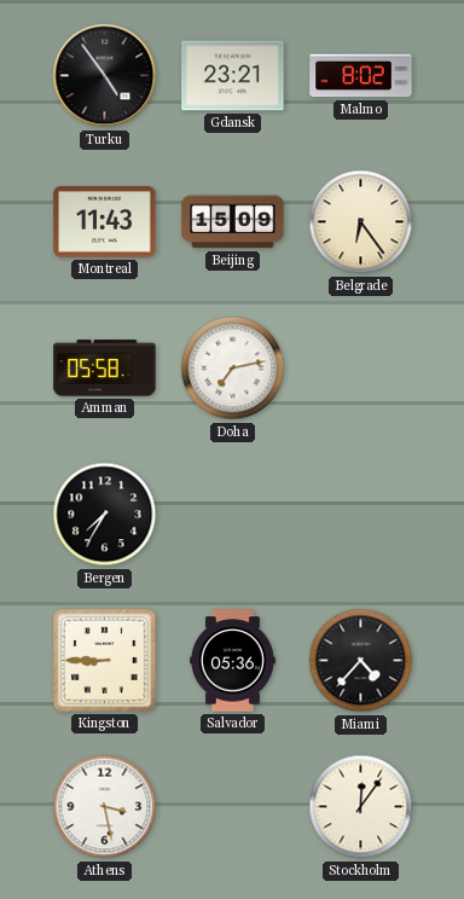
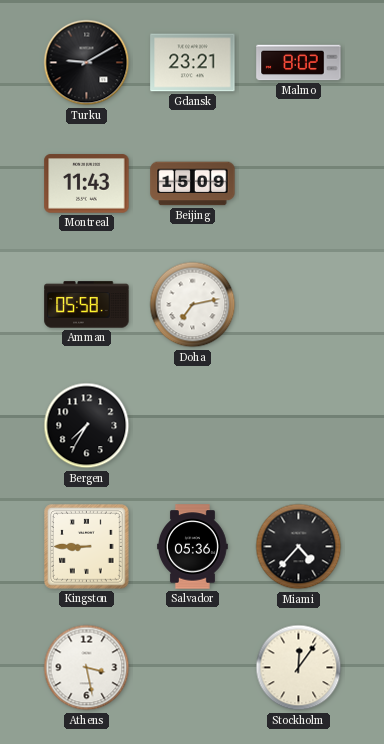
Turku: 4:54 -> 9:10 (87, 63)
Belgrade: 6:24 -> none (361, 222)
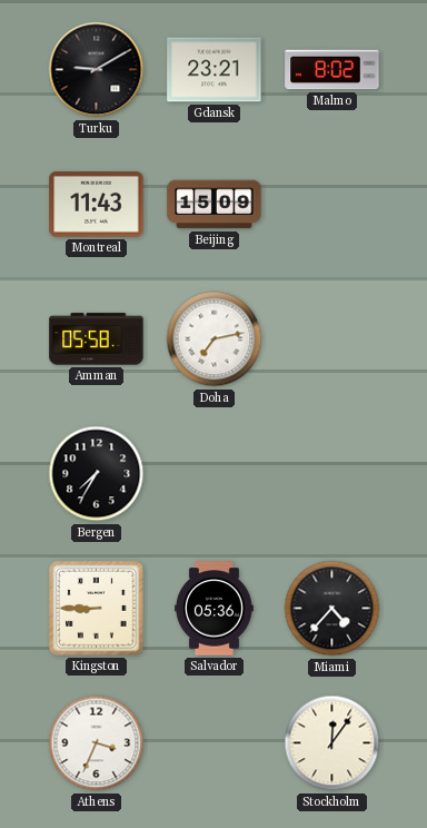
Athens: 3:28 -> 3:34 (97, 743)
